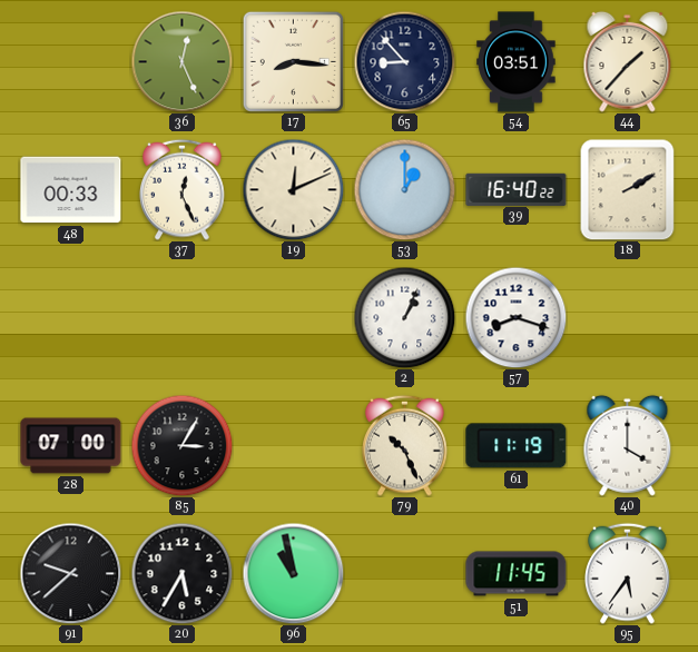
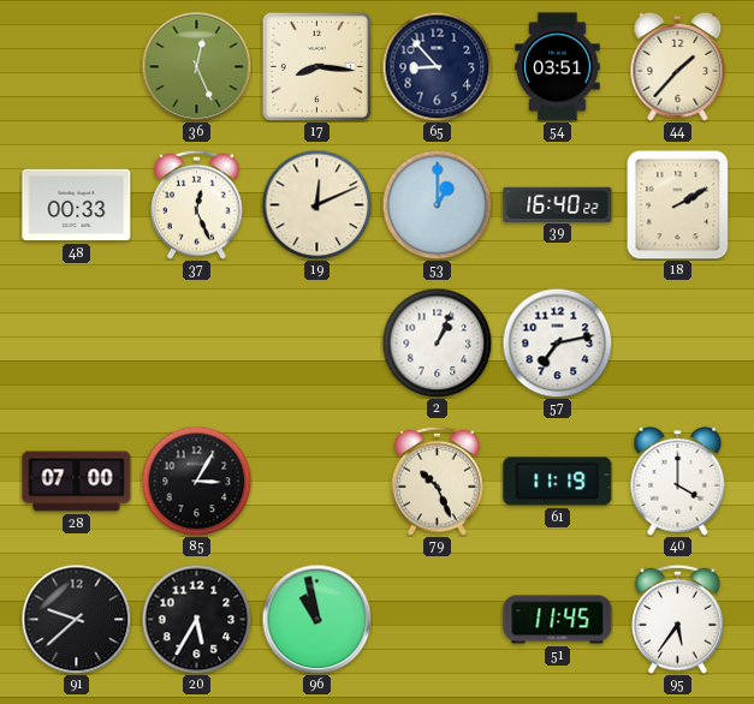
57: 8:18 -> 7:13 (557, 342)
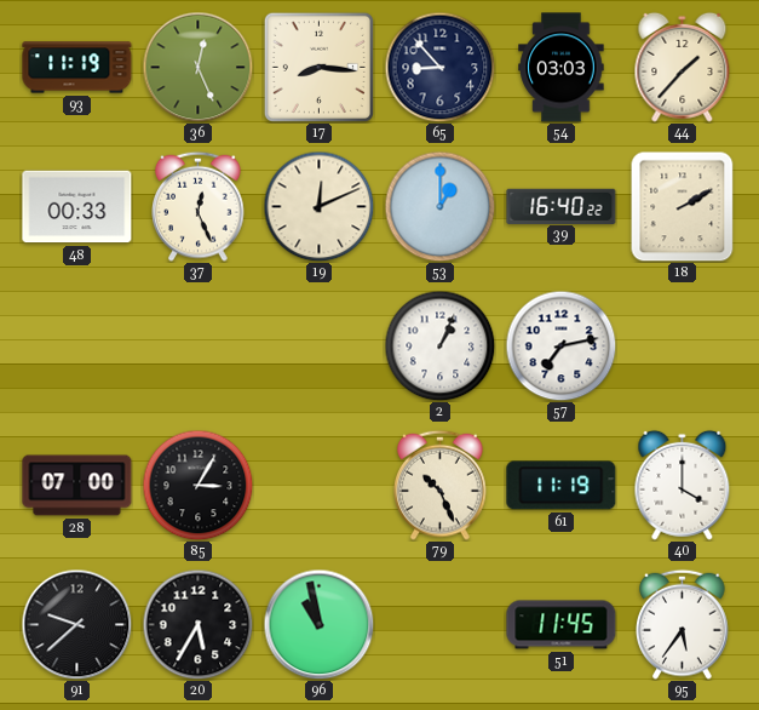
93: none -> 11:19 (77, 68)
54: 03:51 -> 03:03 (562, 68)
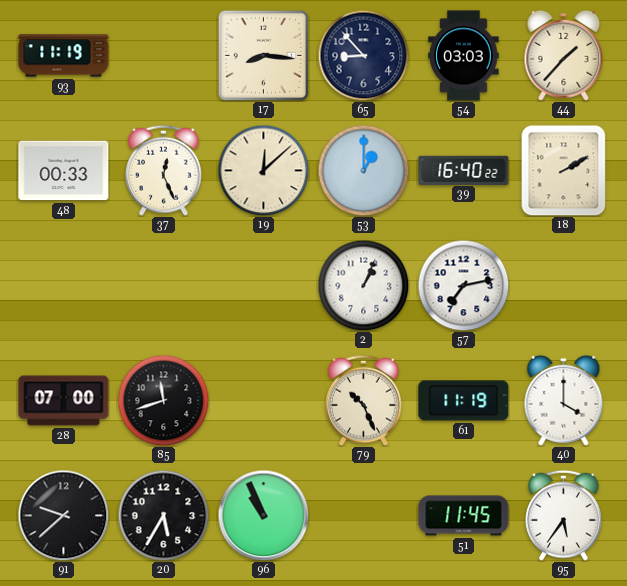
36: 12:26 -> none (197, 67)
19: 12:11 -> 12:08 (263, 170)
85: 3:05 -> 11:42 (163, 400)
96: 10:58 -> 10:56 (263, 515)
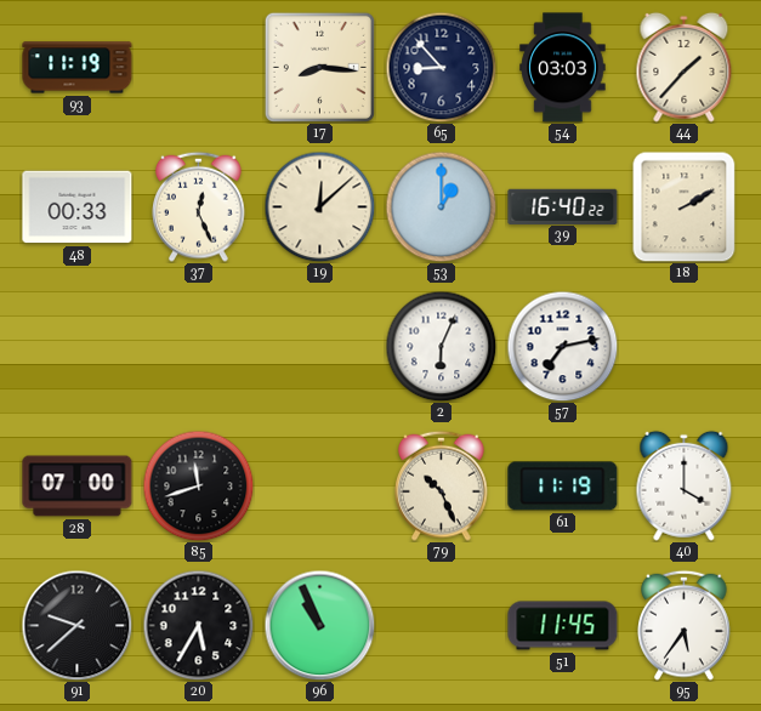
2: 1:04 -> 6:04 (441, 346)
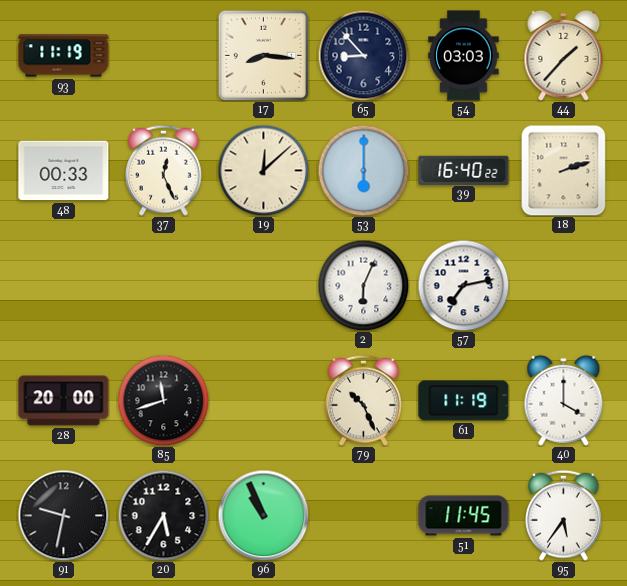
53: 1:00 -> 6:00 (363, 170)
18: 2:10 -> 2:12 (564, 170)
28: 07:00 -> 20:00 (64, 401)
91: 9:38 -> 9:32 (63, 515)
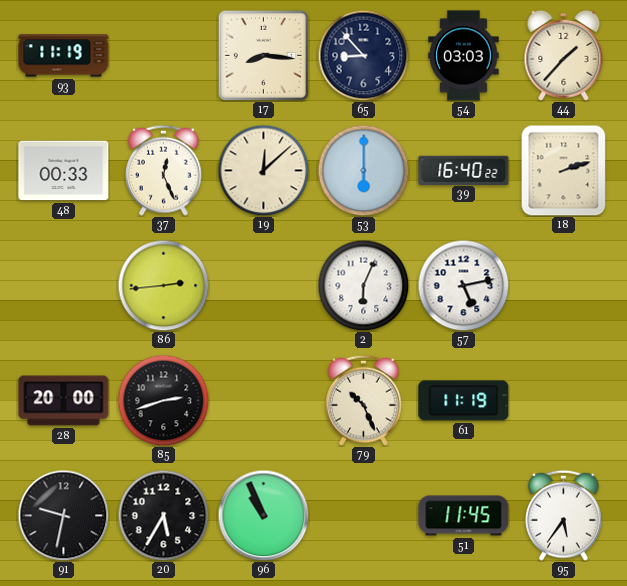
86: none -> 2:44 (163, 285)
57: 7:13 -> 5:13 (463, 285)
85: 11:42 -> 2:42 (163, 400)
40: 4:00 -> none (564, 400)
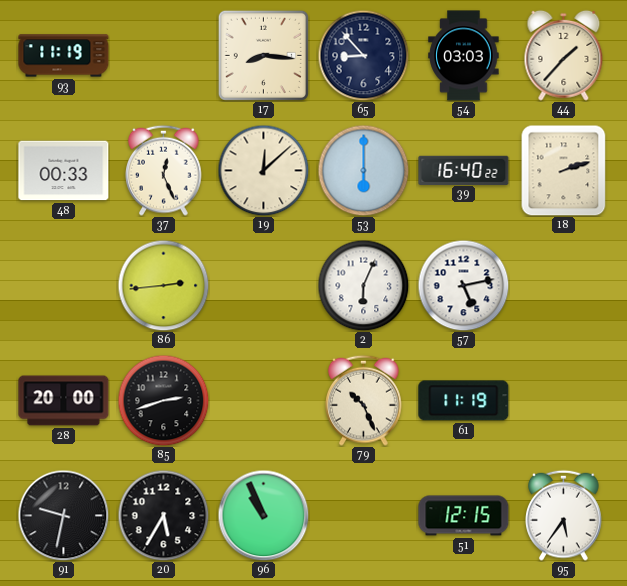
51: 11:45 -> 12:15 (464, 516)
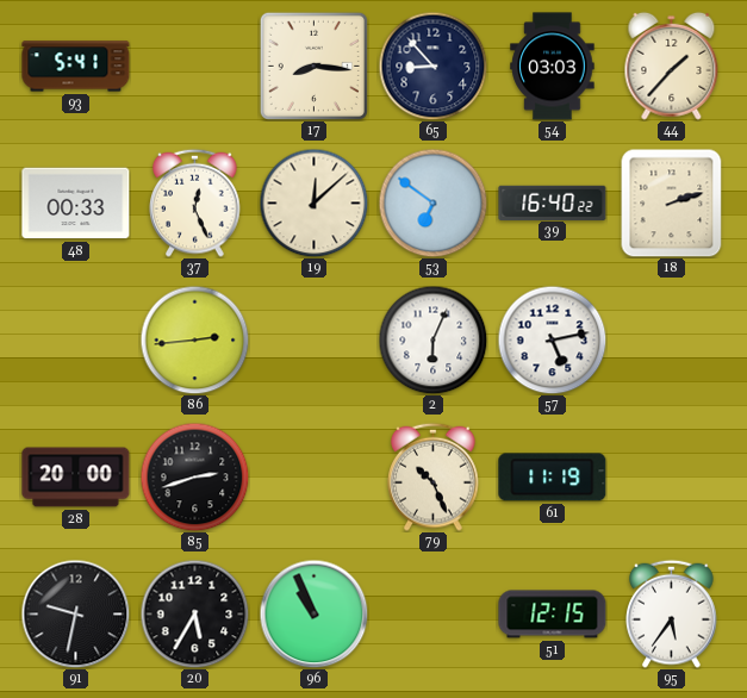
93: 11:19 -> 5:41 (76, 67)
53: 6:00 -> 6:51 (432, 202)
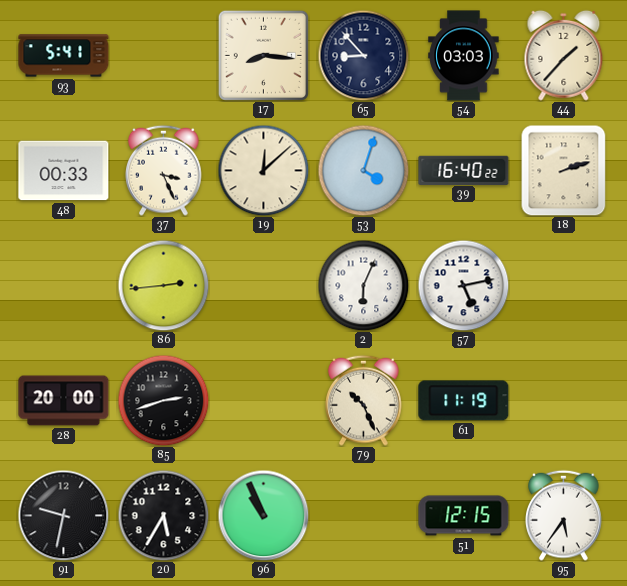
37: 12:26 -> 3:26 (164, 170)
53: 6:51 -> 4:03 (363, 170)
